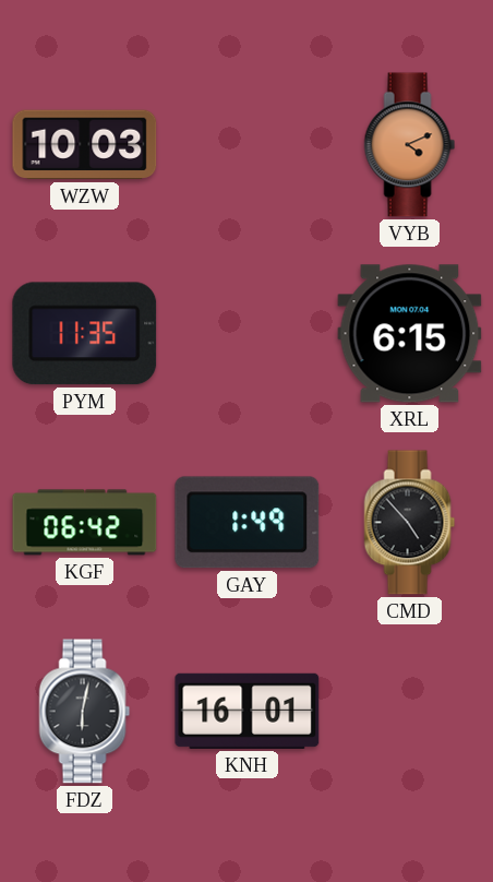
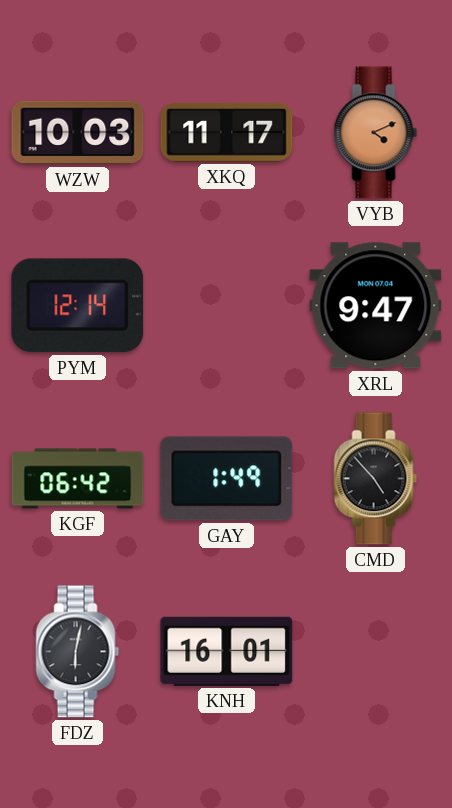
XKQ: none -> 11:17 (227, 133)
PYM: 11:35 -> 12:14 (78, 306)
XRL: 6:15 -> 9:47 (376, 306)
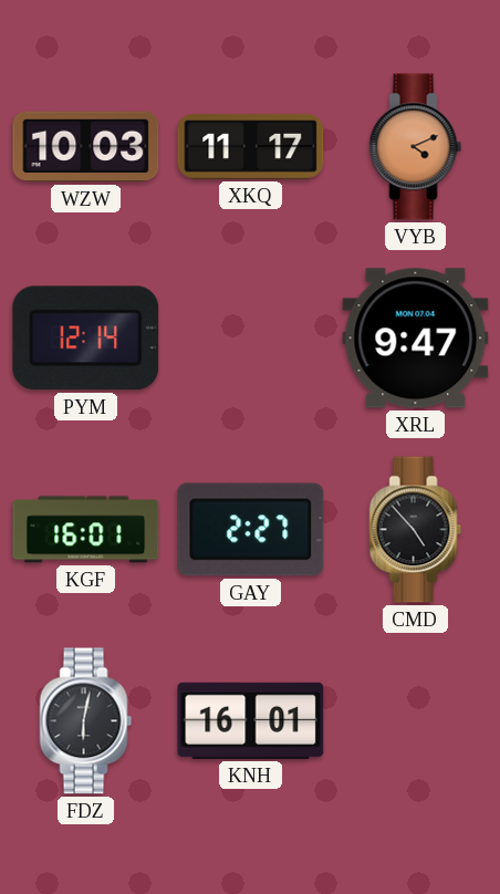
KGF: 06:42 -> 16:01 (86, 530)
GAY: 1:49 -> 2:27 (251, 530)
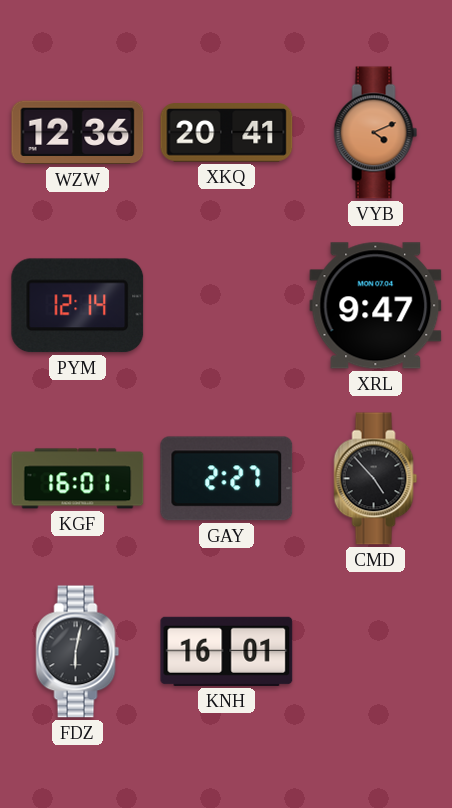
WZW: 10:03 -> 12:36 (78, 133)
XKQ: 11:17 -> 20:41 (227, 133)
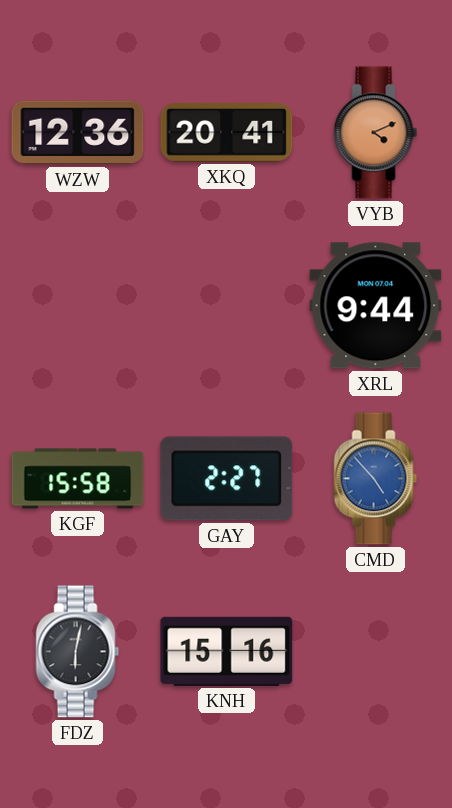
PYM: 12:14 -> none (78, 306)
XRL: 9:47 -> 9:44 (376, 306)
KGF: 16:01 -> 15:58 (78, 479)
CMD dial: black -> blue (376, 479)
KNH: 16:01 -> 15:16 (227, 651)
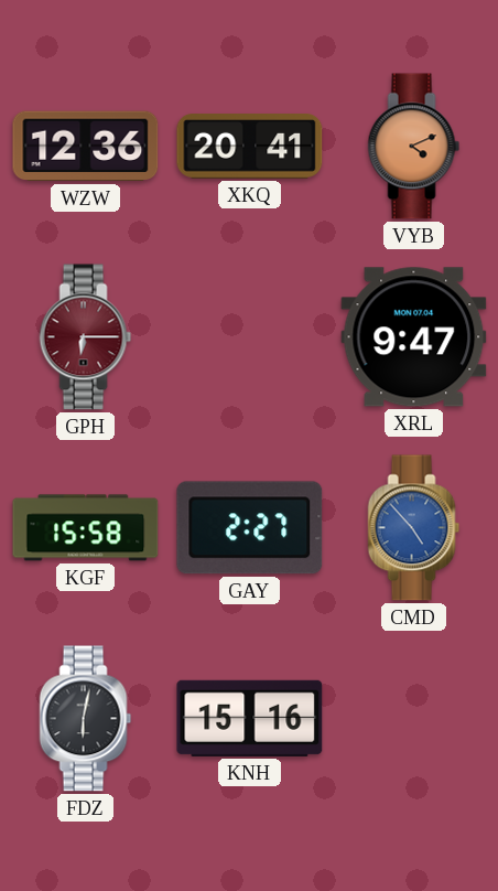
GPH: none -> 6:15 (86, 337)
XRL: 9:44 -> 9:47 (414, 337)
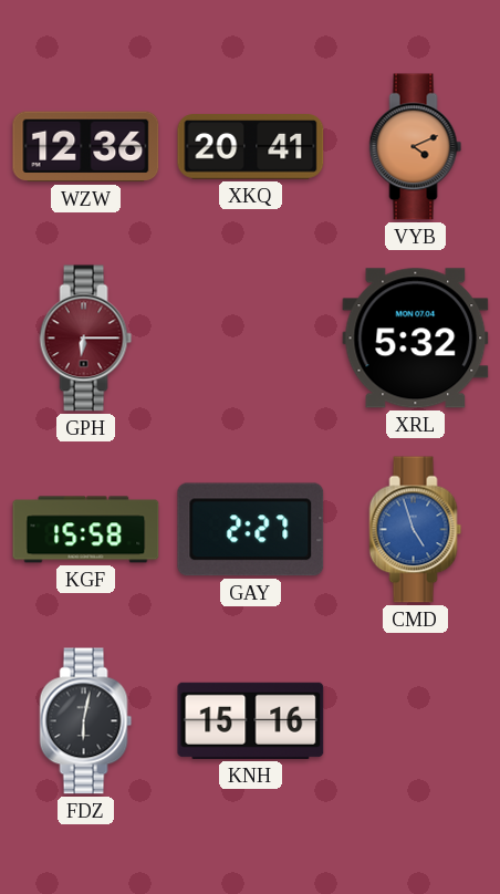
XRL: 9:47 -> 5:32 (416, 339)
CMD: 4:53 -> 4:57 (416, 530)
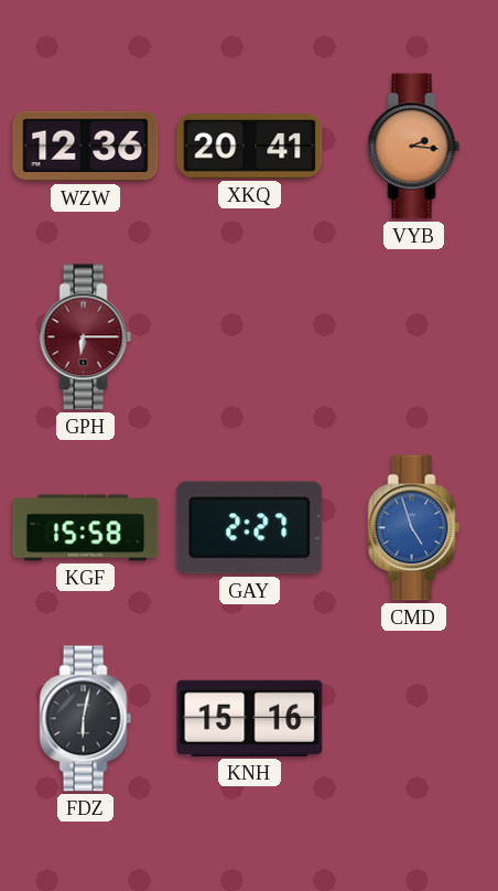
VYB: 4:11 -> 2:16 (414, 147)
XRL: 5:32 -> none (416, 339)
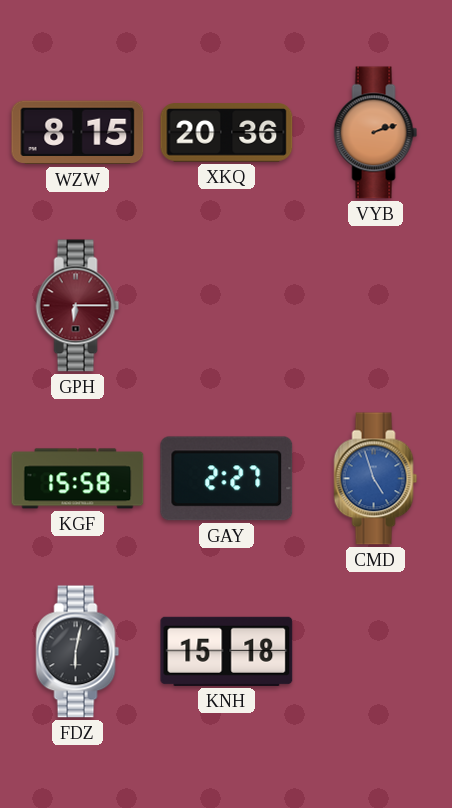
WZW: 12:36 -> 8:15 (78, 133)
XKQ: 20:41 -> 20:36 (227, 133)
VYB: 2:16 -> 2:12 (376, 133)
KNH: 15:16 -> 15:18 (227, 651)
